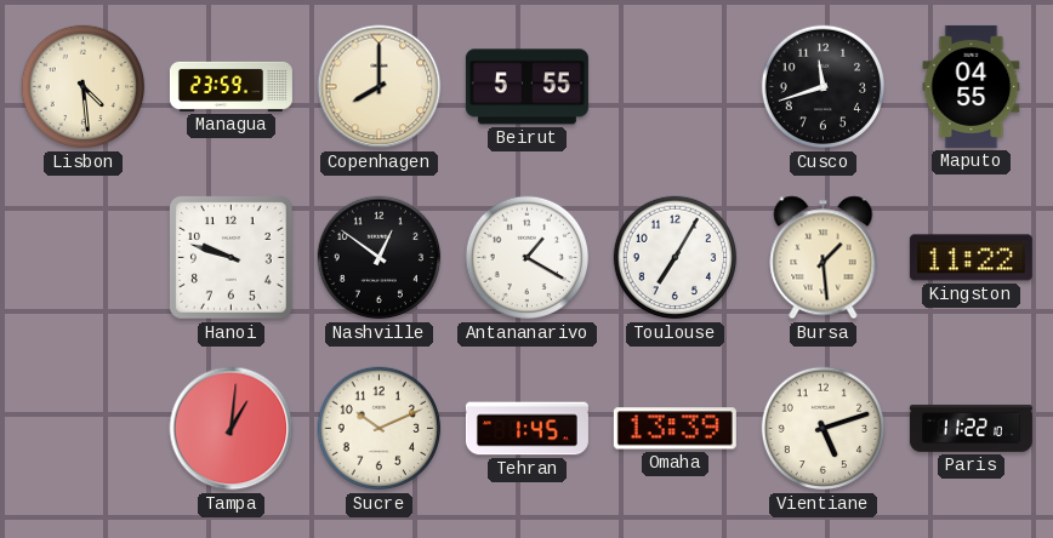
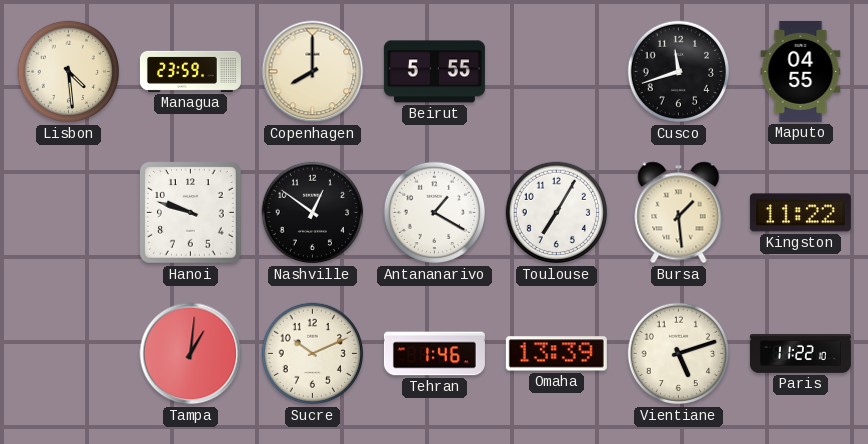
Tehran: 1:45 -> 1:46 (434, 354)
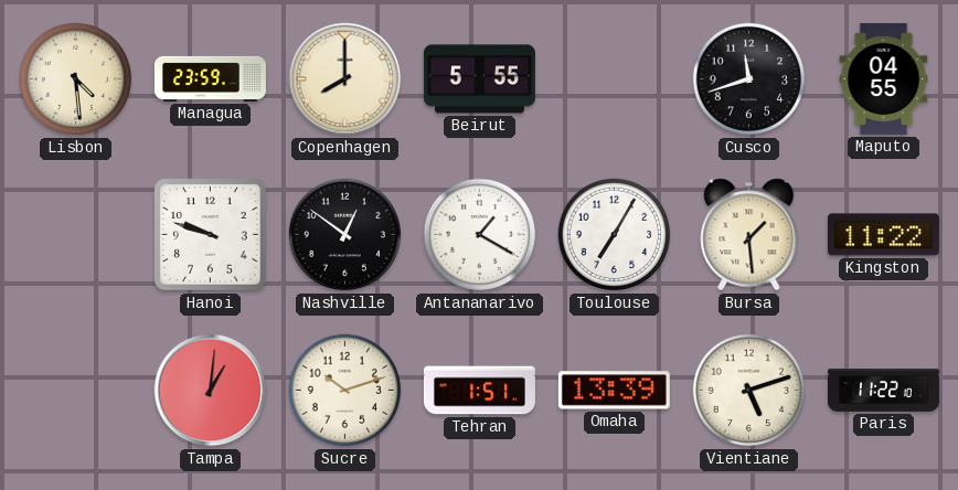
Sucre: 10:11 -> 10:12 (345, 391)
Tehran: 1:46 -> 1:51 (479, 391)
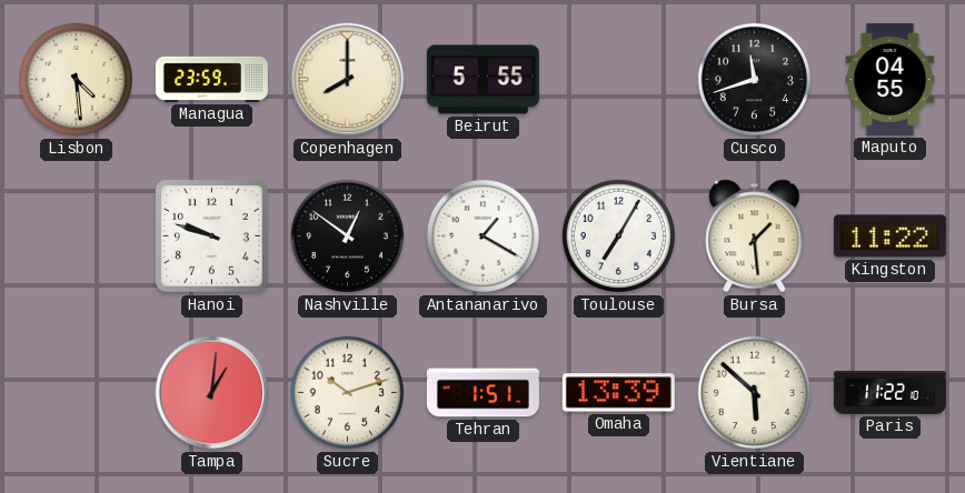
Vientiane: 5:12 -> 5:52 (755, 393)
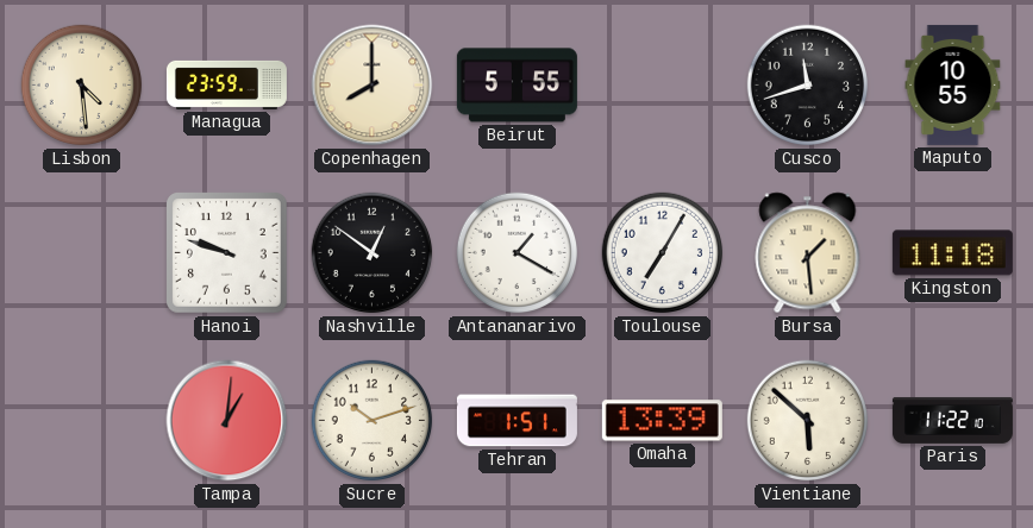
Maputo: 04:55 -> 10:55 (953, 84)
Kingston: 11:22 -> 11:18 (952, 253)
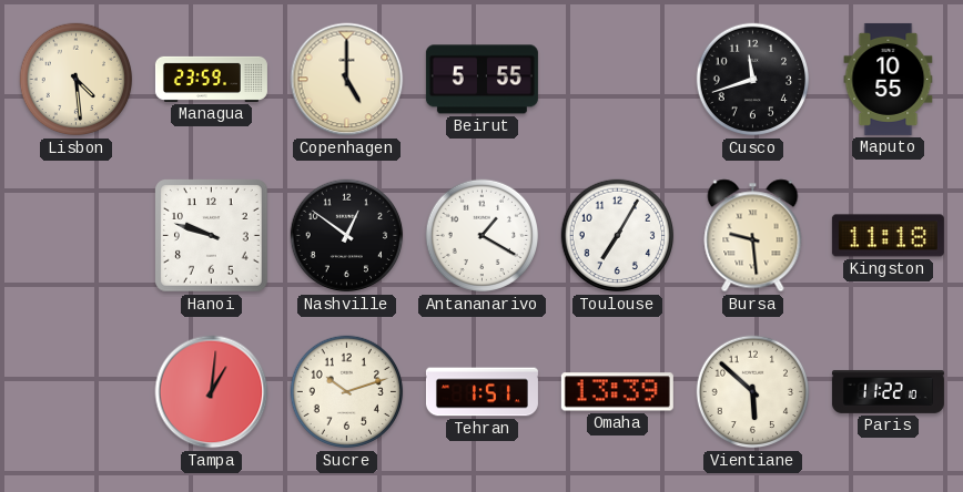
Copenhagen: 8:00 -> 5:00 (347, 80)
Bursa: 1:29 -> 9:29 (753, 236)
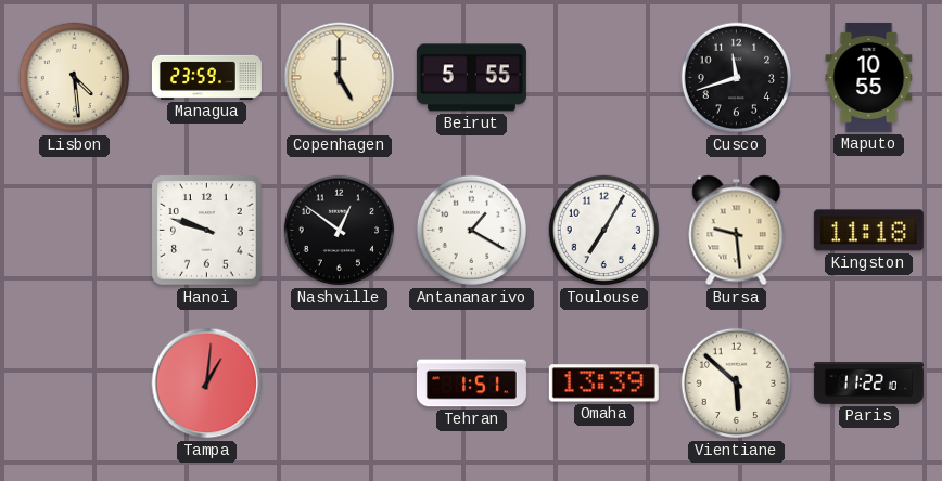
Sucre: 10:12 -> none (347, 392)
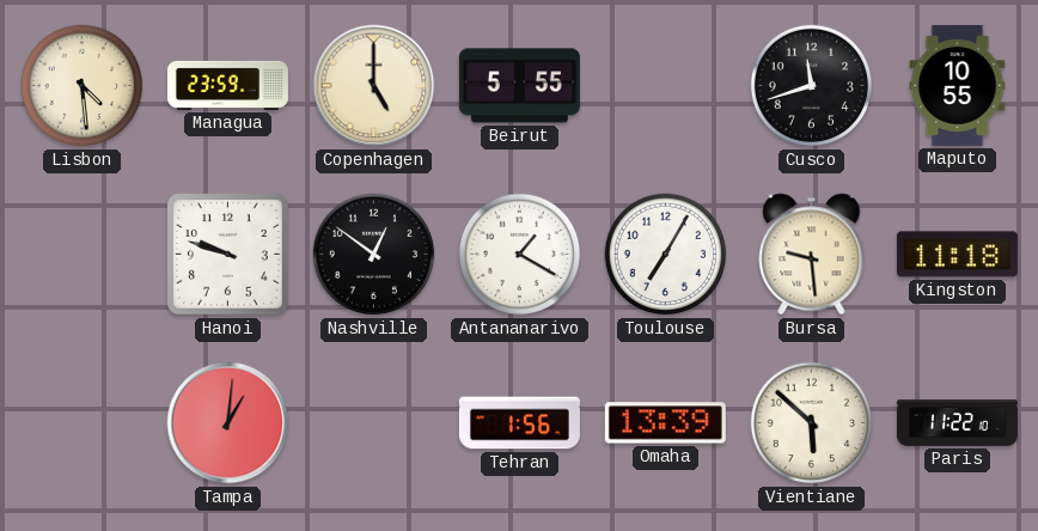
Tehran: 1:51 -> 1:56 (519, 423)
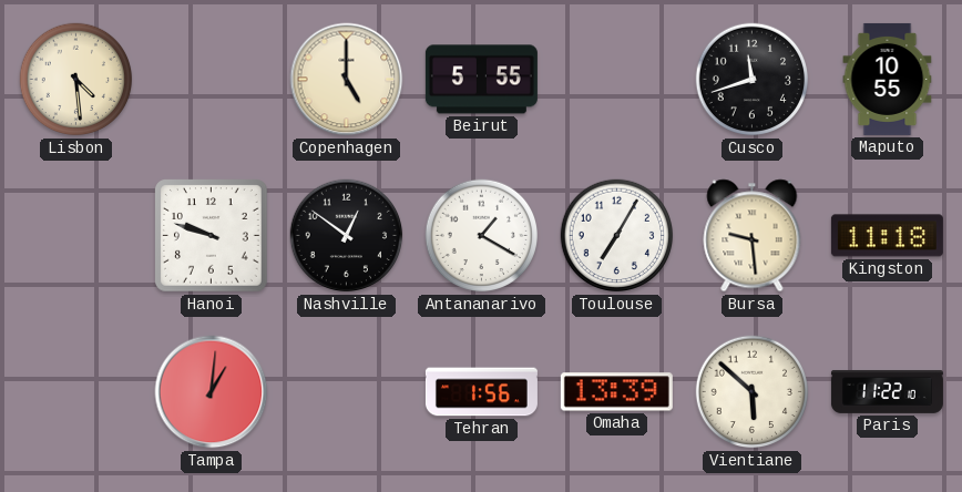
Managua: 23:59 -> none (227, 85)
